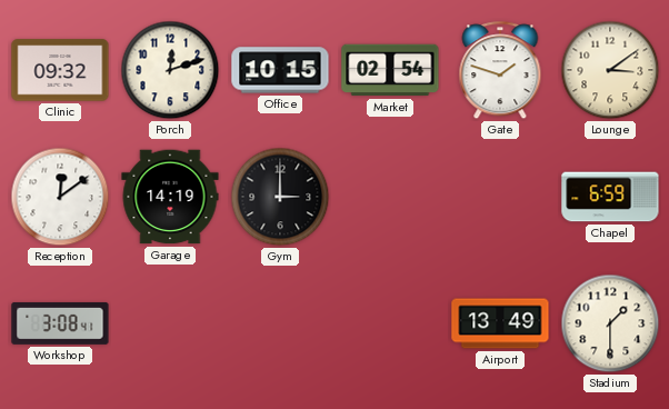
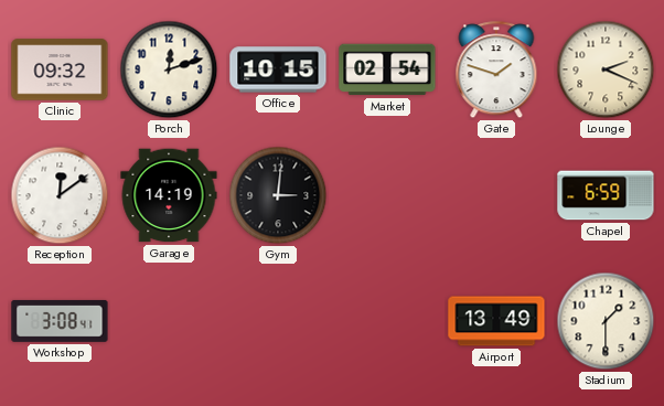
Lounge: 3:09 -> 2:19 (606, 70)
Gym: 3:00 -> 3:01 (278, 195)
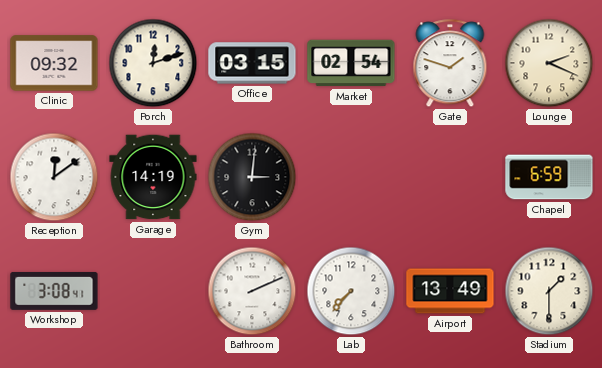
Office: 10:15 -> 03:15 (252, 63)
Bathroom: none -> 2:11 (252, 291)
Lab: none -> 7:37 (351, 291)
